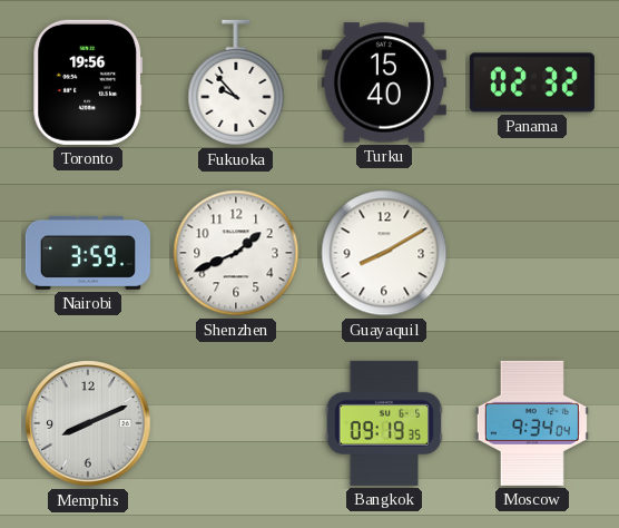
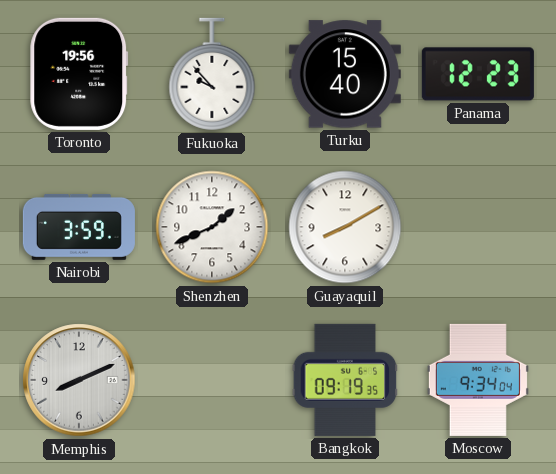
Panama: 02:32 -> 12:23 (478, 74)
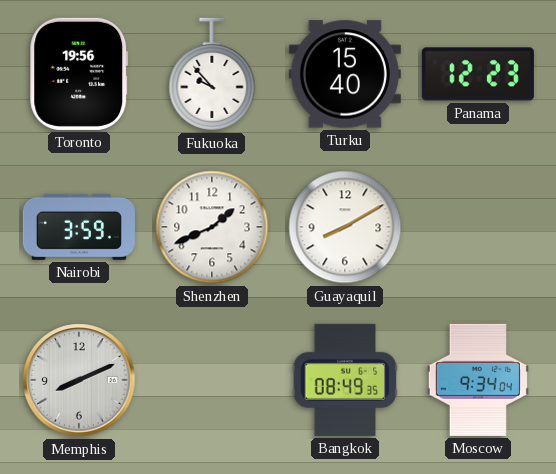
Bangkok: 09:19 -> 08:49 (345, 380)
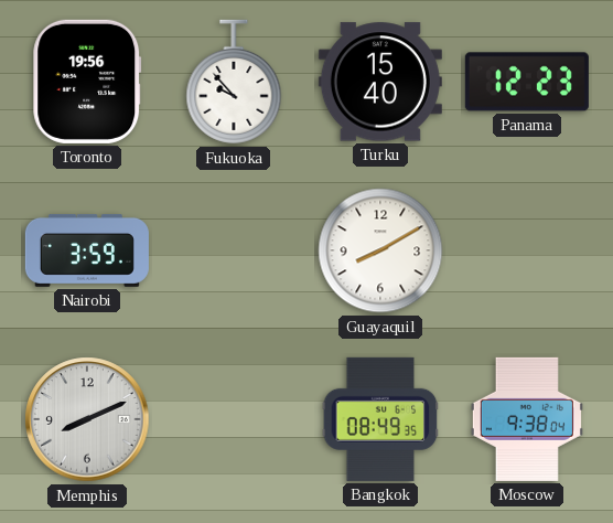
Shenzhen: 1:41 -> none (212, 227)
Moscow: 9:34 -> 9:38 (527, 419)
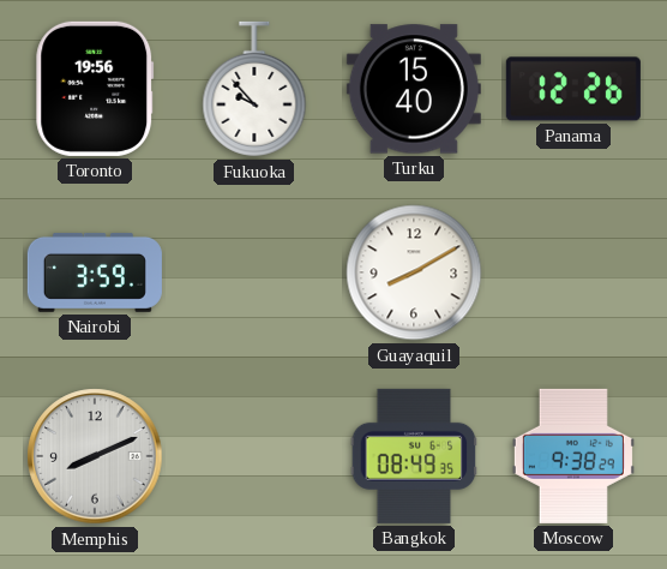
Panama: 12:23 -> 12:26 (573, 89)
Moscow: 9:38:04 -> 9:38:29 (573, 456)
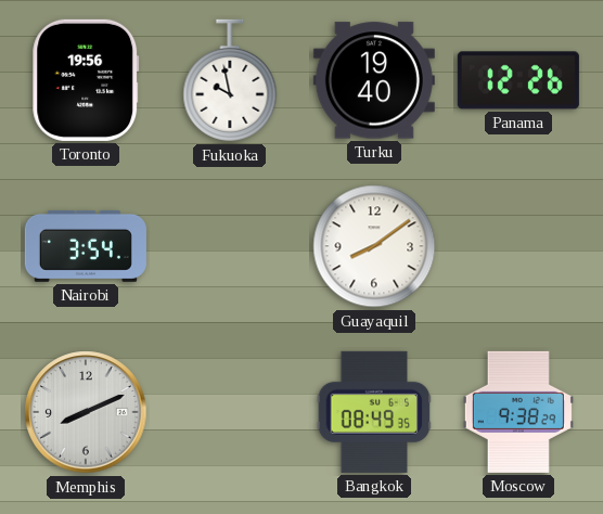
Fukuoka: 9:53 -> 9:58 (230, 80)
Turku: 15:40 -> 19:40 (374, 80)
Nairobi: 3:59 -> 3:54 (86, 246)
Guayaquil: 8:10 -> 8:09 (374, 246)
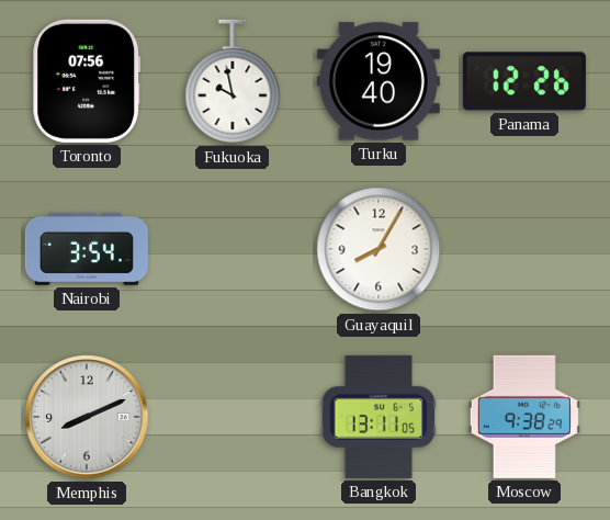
Toronto: 19:56 -> 07:56 (87, 81)
Guayaquil: 8:09 -> 8:05 (379, 249)
Bangkok: 08:49 -> 13:11 (379, 417)
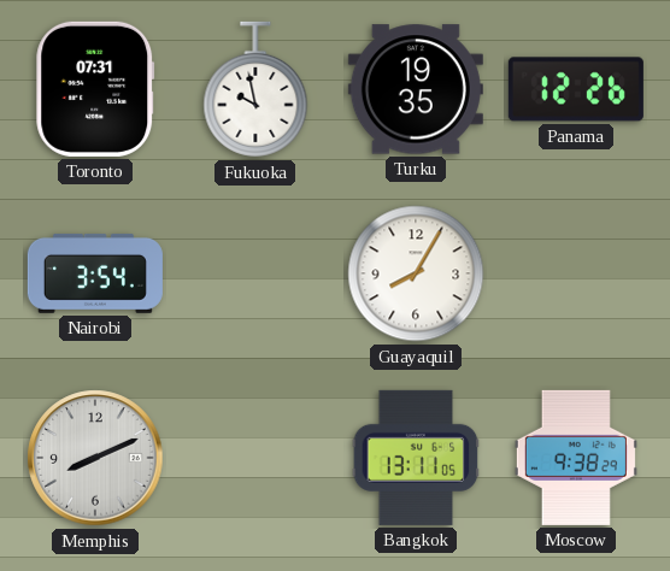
Toronto: 07:56 -> 07:31 (95, 89)
Turku: 19:40 -> 19:35 (416, 89)
